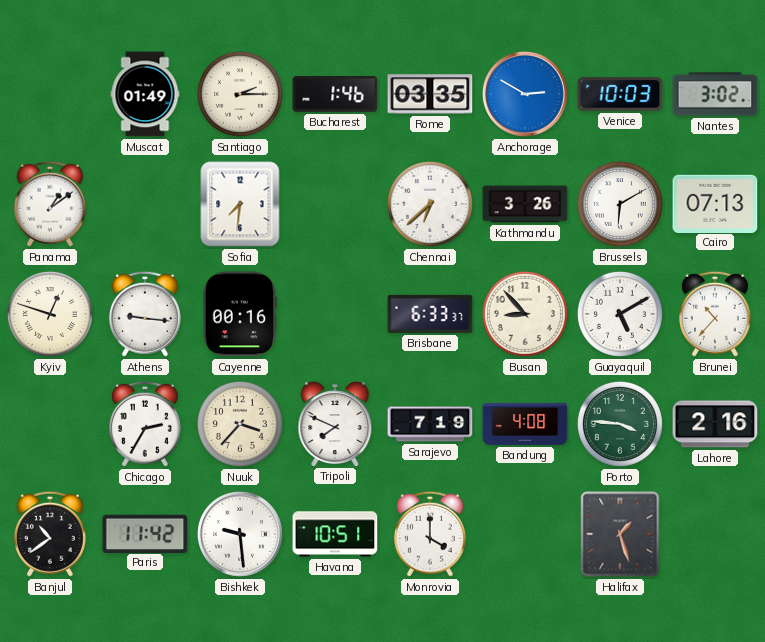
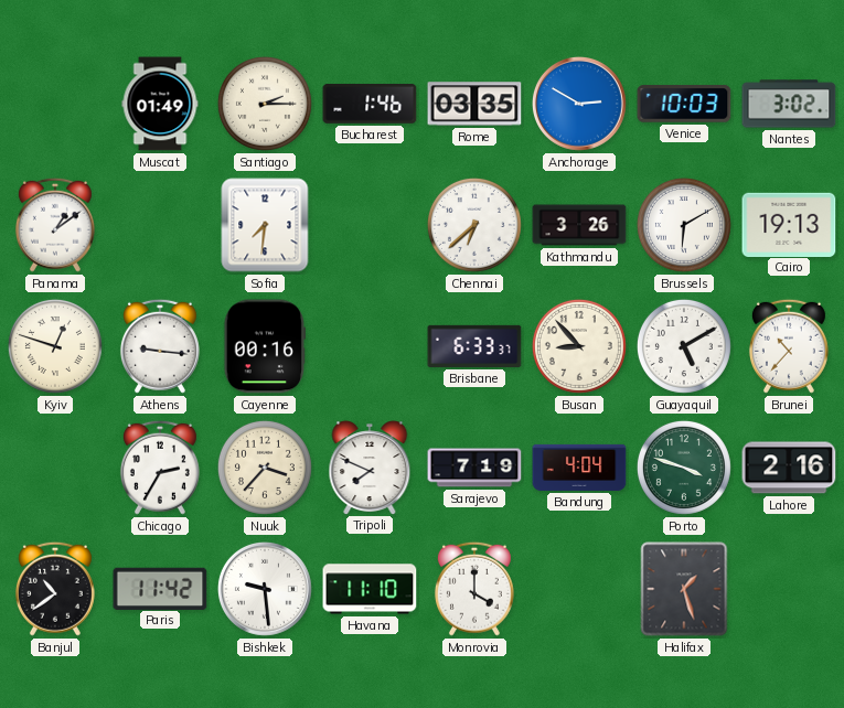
Cairo: 07:13 -> 19:13 (789, 224)
Bandung: 4:08 -> 4:04 (579, 468)
Porto: 3:46 -> 3:48 (684, 468)
Havana: 10:51 -> 11:10 (370, 589)
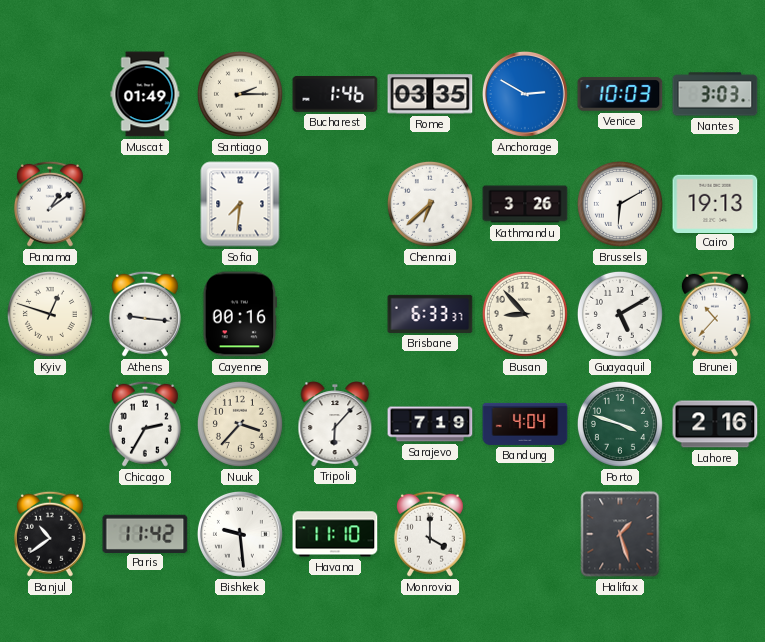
Nantes: 3:02 -> 3:03 (715, 94)
Tripoli: 7:49 -> 6:07 (335, 424)
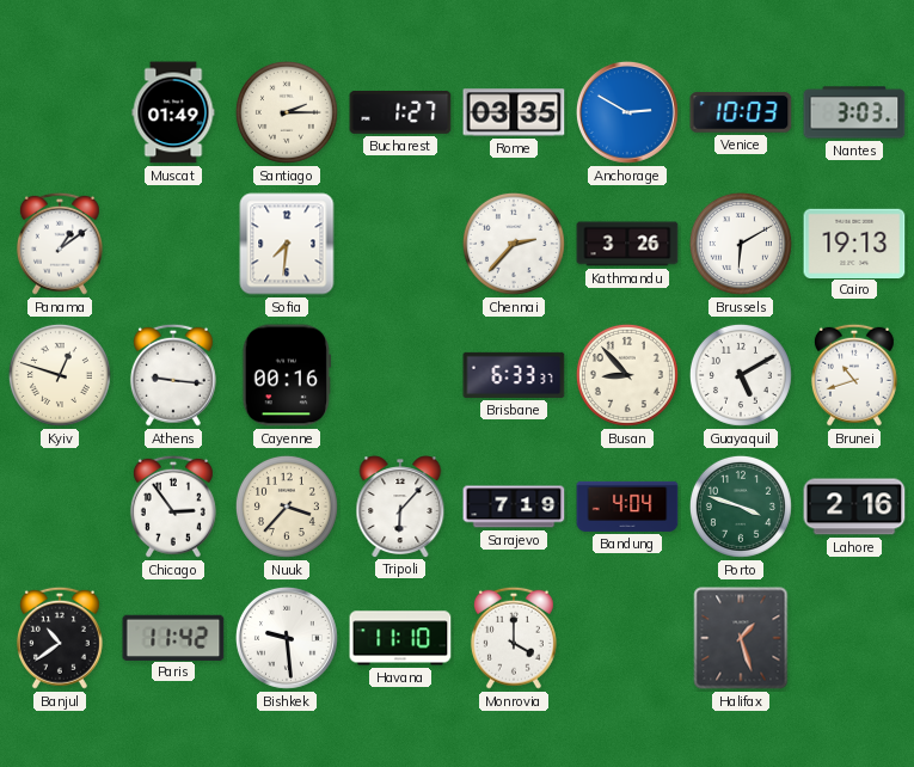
Bucharest: 1:46 -> 1:27 (400, 113)
Chennai: 6:38 -> 2:37 (514, 244)
Brunei: 10:37 -> 10:42 (854, 375)
Chicago: 2:35 -> 2:54 (173, 507)
